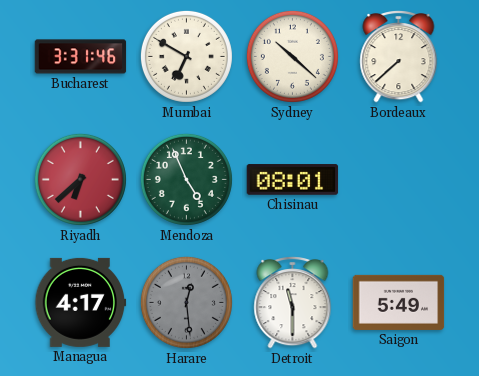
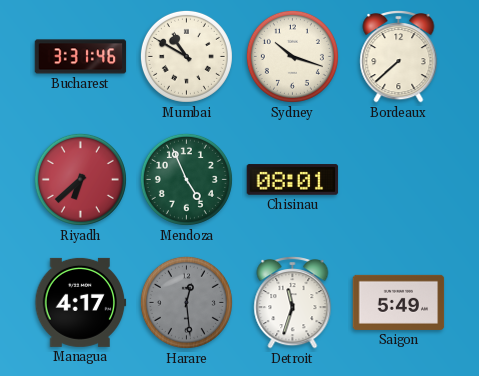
Mumbai: 6:50 -> 10:50 (186, 56)
Sydney: 10:22 -> 10:18 (292, 56)
Detroit: 11:30 -> 11:33 (293, 303)
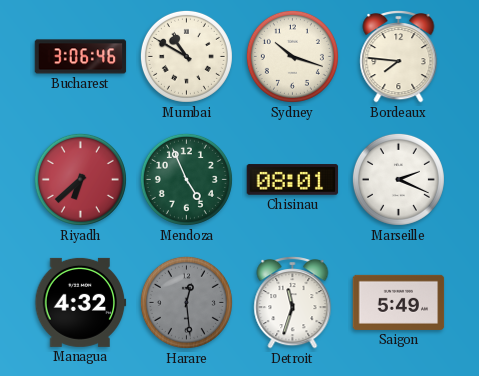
Bucharest: 3:31 -> 3:06 (81, 57)
Bordeaux: 7:38 -> 7:46 (399, 57)
Marseille: none -> 2:19 (398, 179)
Managua: 4:17 -> 4:32 (81, 302)
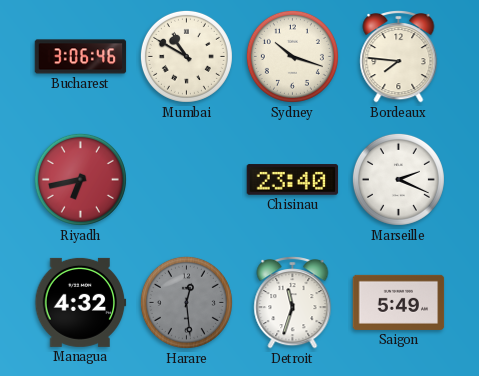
Riyadh: 6:38 -> 6:43 (80, 179)
Mendoza: 4:56 -> none (186, 179)
Chisinau: 08:01 -> 23:40 (293, 180)
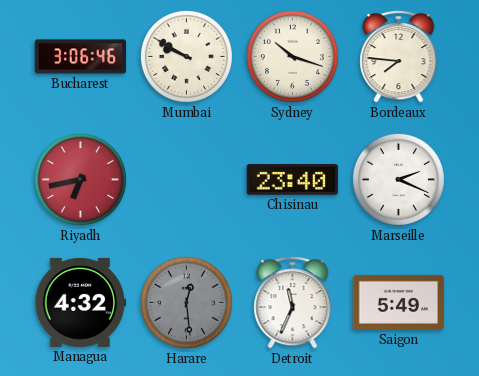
Mumbai: 10:50 -> 9:50 (186, 56)
Detroit: 11:33 -> 11:34 (293, 303)
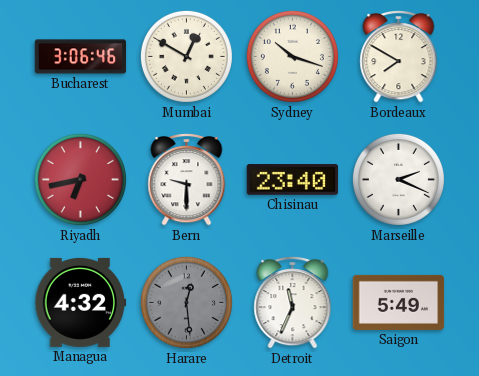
Mumbai: 9:50 -> 12:50 (186, 56)
Bordeaux: 7:46 -> 7:50 (399, 57)
Bern: none -> 9:30 (187, 180)
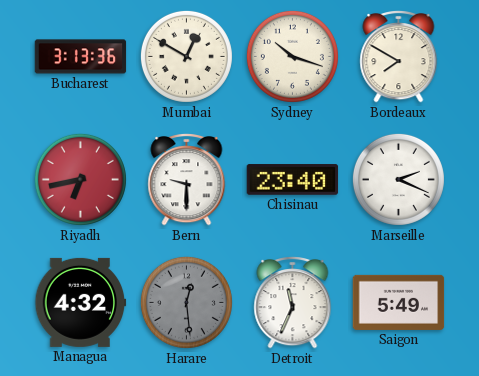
Bucharest: 3:06 -> 3:13 (81, 57)
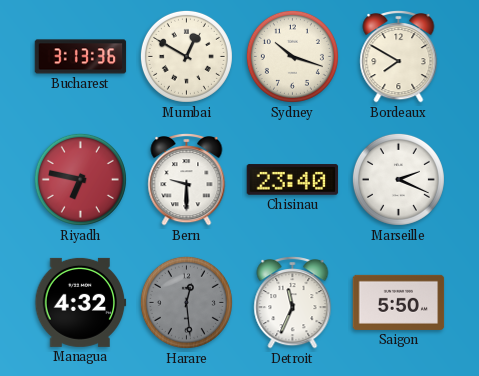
Riyadh: 6:43 -> 6:47 (80, 179)
Saigon: 5:49 -> 5:50 (399, 302)
